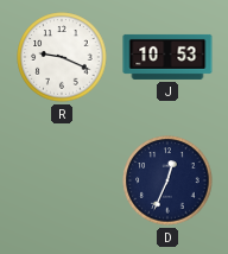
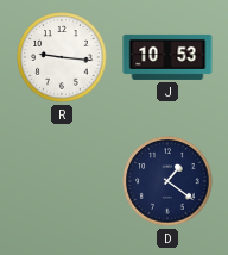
R: 9:19 -> 9:16 (62, 57)
D: 12:34 -> 1:21 (167, 181)
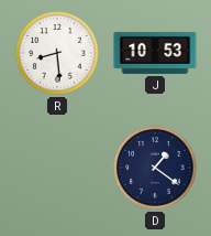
R: 9:16 -> 8:29 (57, 53)
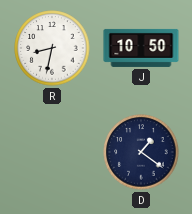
R: 8:29 -> 8:32 (52, 48)
J: 10:53 -> 10:50 (141, 48)
